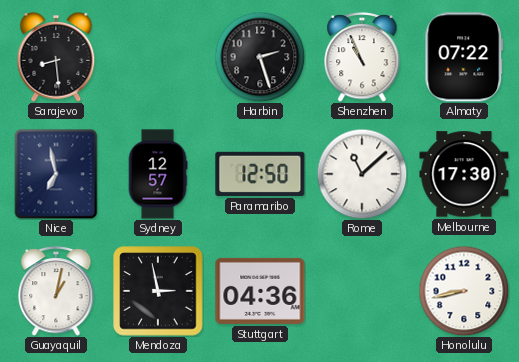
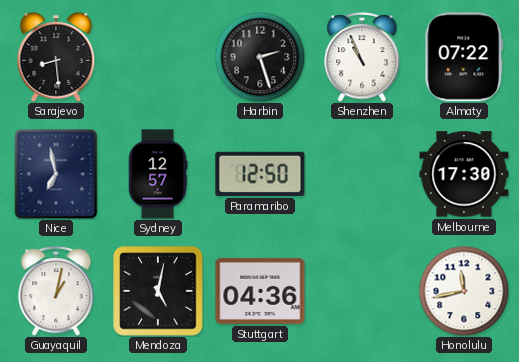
Rome: 11:08 -> none (362, 174)
Mendoza: 2:58 -> 5:02 (158, 291)
Honolulu: 8:43 -> 11:43 (464, 291)
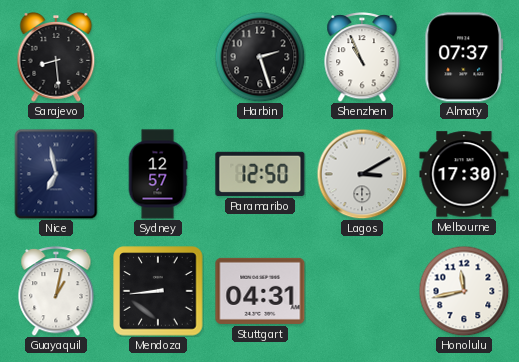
Almaty: 07:22 -> 07:37 (464, 57)
Lagos: none -> 3:10 (362, 174)
Mendoza: 5:02 -> 8:44 (158, 291)
Stuttgart: 04:36 -> 04:31 (260, 291)
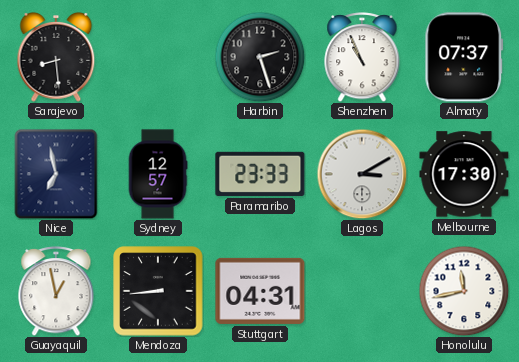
Paramaribo: 12:50 -> 23:33 (260, 174)
Guayaquil: 1:02 -> 12:58 (56, 292)
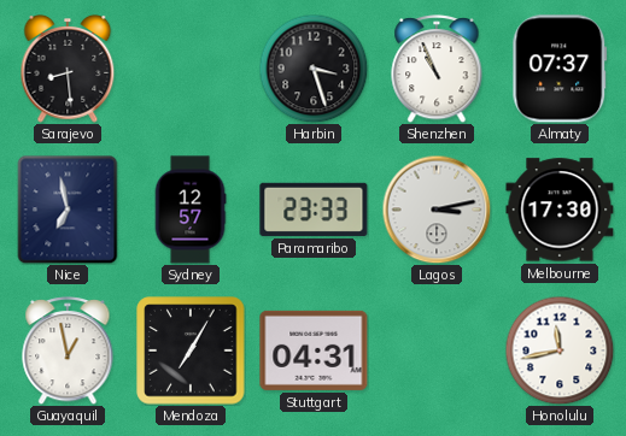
Harbin: 2:27 -> 3:27 (314, 69)
Lagos: 3:10 -> 3:13 (437, 210)
Mendoza: 8:44 -> 7:05 (191, 350)
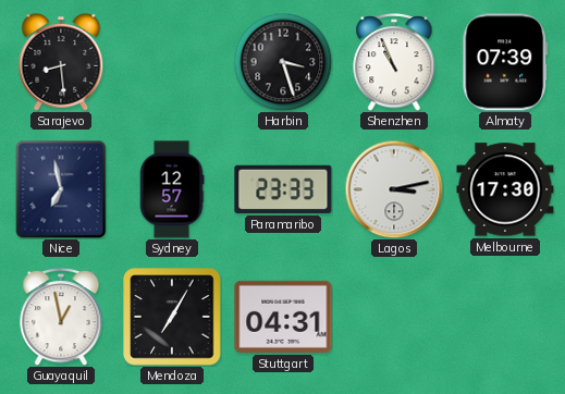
Almaty: 07:37 -> 07:39 (505, 62)
Honolulu: 11:43 -> none (560, 350)
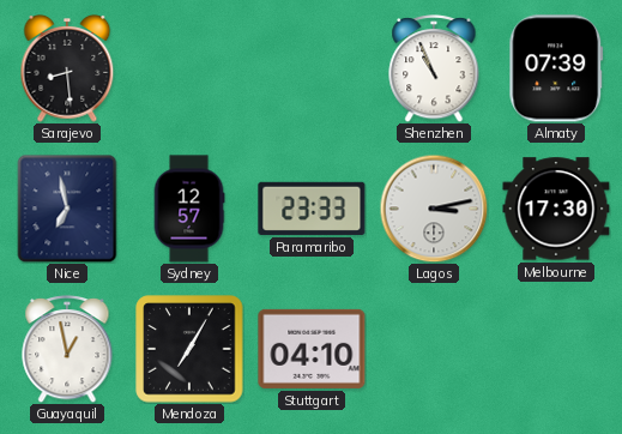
Harbin: 3:27 -> none (283, 62)
Stuttgart: 04:31 -> 04:10 (312, 349)
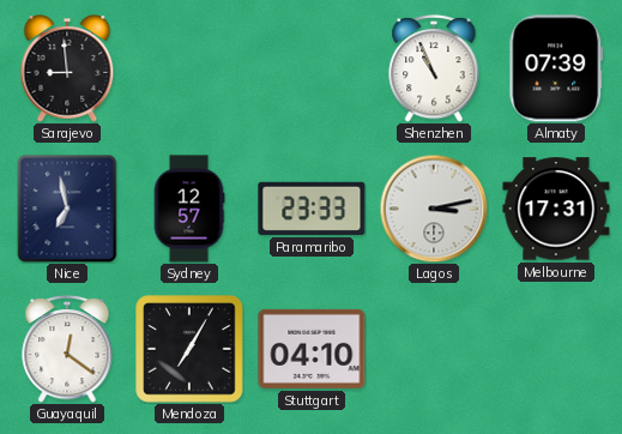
Sarajevo: 8:29 -> 8:59 (67, 70)
Melbourne: 17:30 -> 17:31 (556, 209)
Guayaquil: 12:58 -> 12:21 (67, 350)
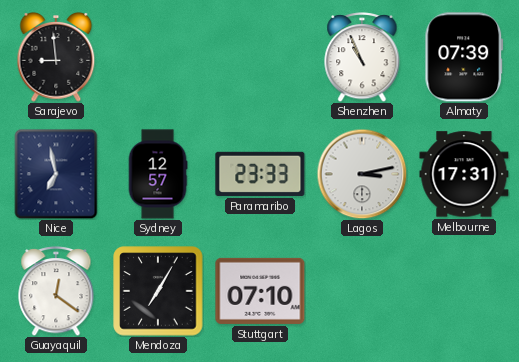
Stuttgart: 04:10 -> 07:10 (260, 291)
